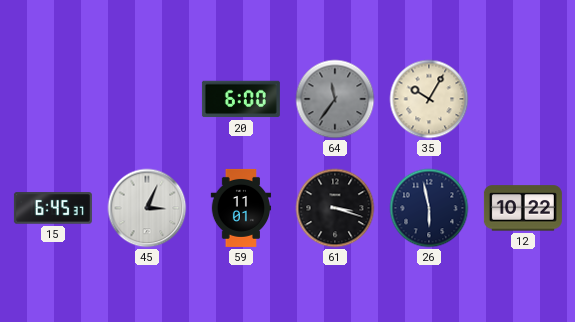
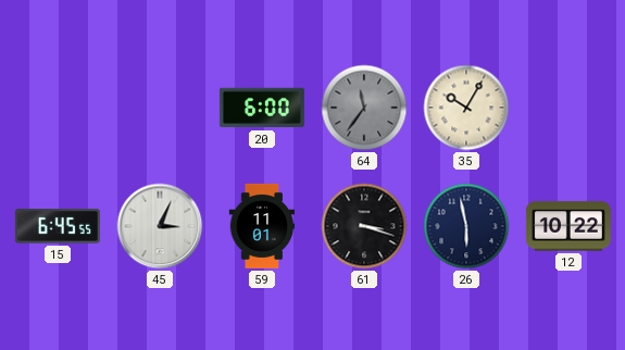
15: 6:45:37 -> 6:45:55 (58, 226)
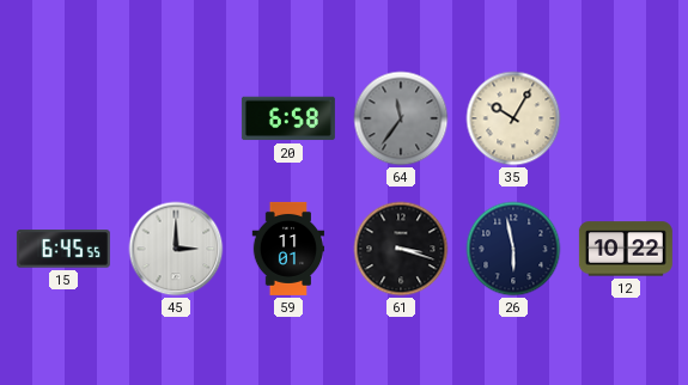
20: 6:00 -> 6:58 (288, 118)
45: 3:04 -> 3:00 (176, 249)
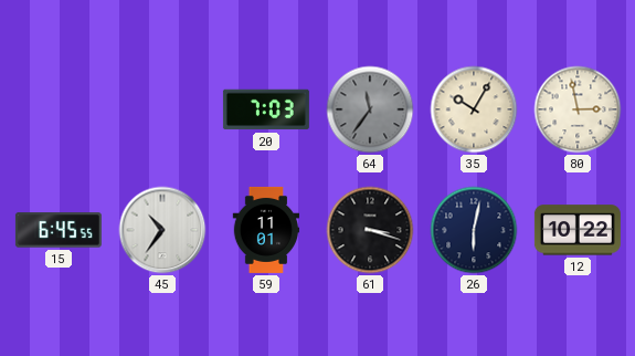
20: 6:58 -> 7:03 (266, 109)
80: none -> 2:58 (578, 109)
45: 3:00 -> 10:36 (162, 230)
26: 5:58 -> 6:02 (474, 230)
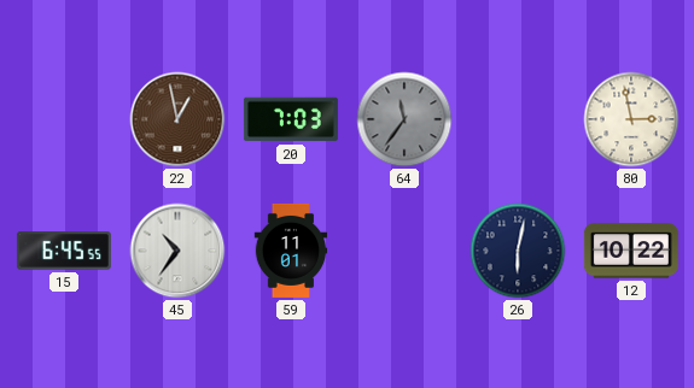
22: none -> 12:58 (177, 119)
35: 10:05 -> none (474, 109)
61: 3:18 -> none (370, 230)
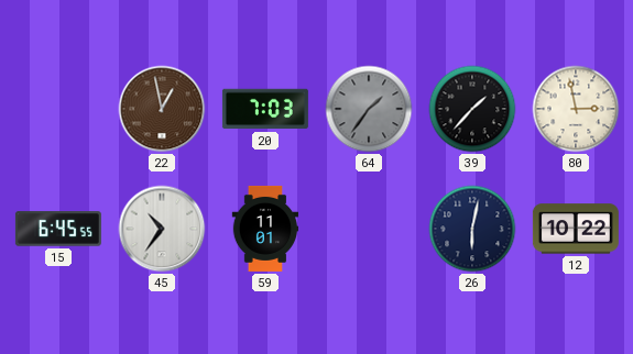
64: 11:36 -> 1:36 (369, 109)
39: none -> 1:37 (472, 109)
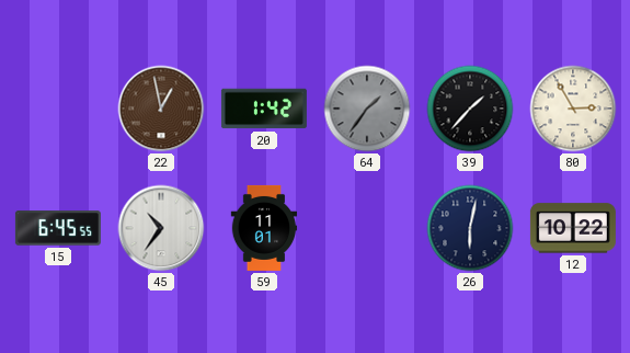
20: 7:03 -> 1:42 (264, 109)
80: 2:58 -> 2:55 (573, 109)
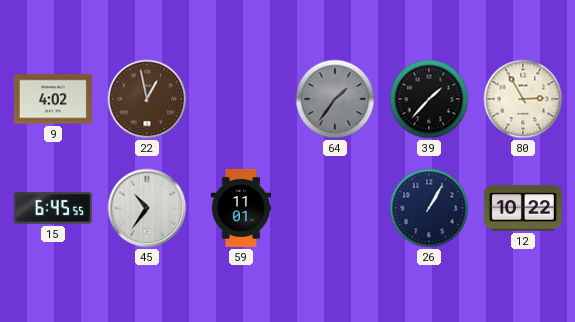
9: none -> 4:02 (53, 99)
20: 1:42 -> none (264, 109)
26: 6:02 -> 1:05 (429, 208)
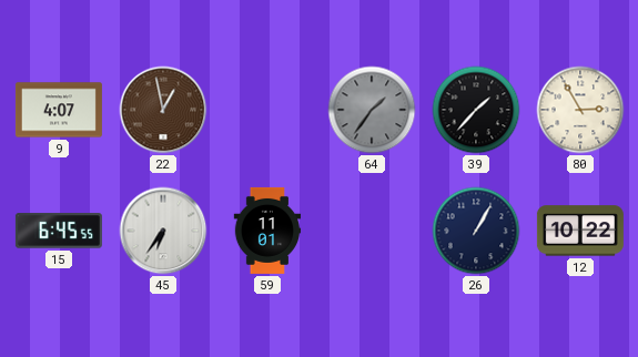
9: 4:02 -> 4:07 (59, 110)
45: 10:36 -> 6:36 (163, 231)
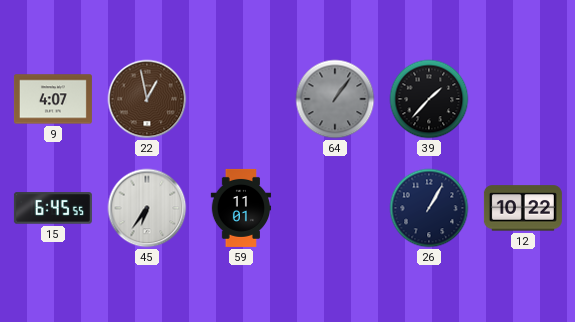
64: 1:36 -> 1:06 (335, 99)
80: 2:55 -> none (580, 110)
